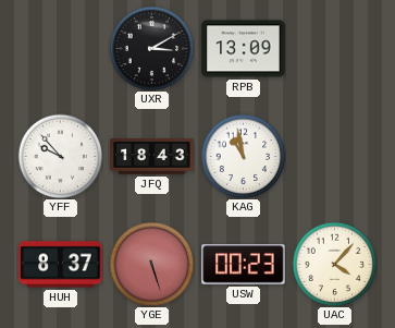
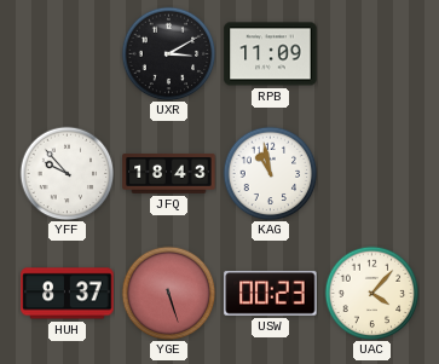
RPB: 13:09 -> 11:09 (271, 54)
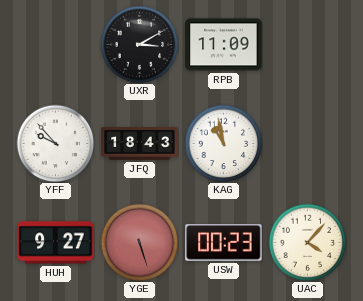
HUH: 8:37 -> 9:27 (56, 243)
